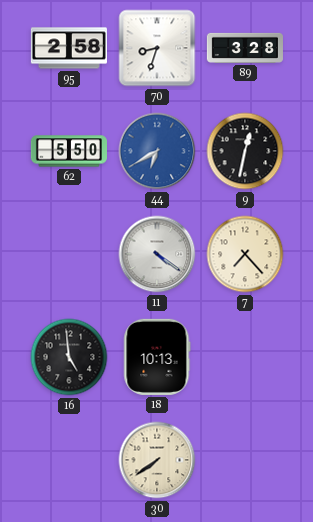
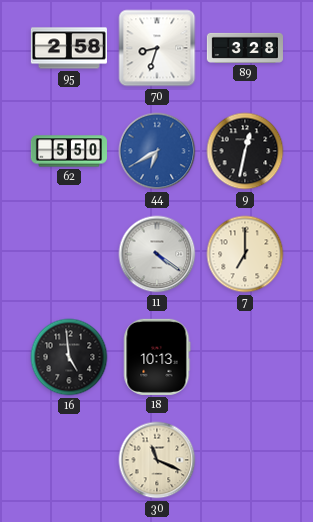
7: 7:23 -> 7:00 (245, 254)
30: 7:39 -> 11:19 (157, 460)
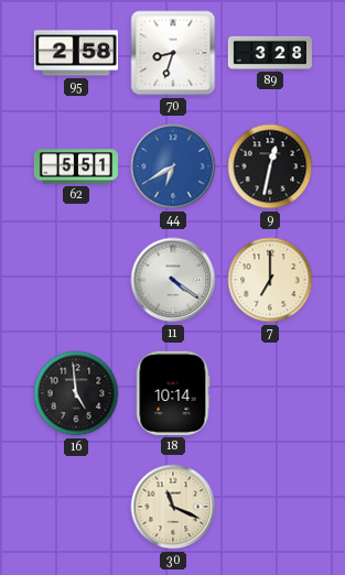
62: 5:50 -> 5:51 (75, 166)
18: 10:13 -> 10:14 (173, 393)
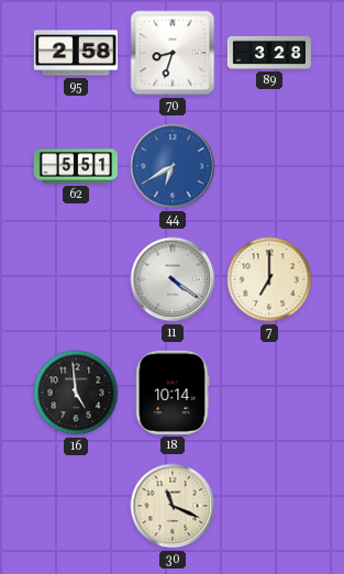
9: 12:32 -> none (270, 166)
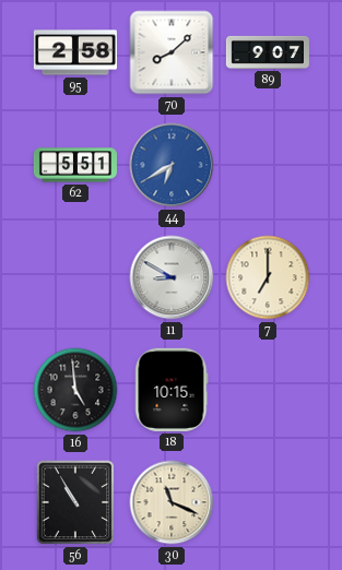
70: 8:33 -> 8:08 (172, 52)
89: 3:28 -> 9:07 (268, 52)
11: 4:21 -> 8:50 (172, 277)
18: 10:14 -> 10:15 (172, 390)
56: none -> 10:55 (75, 502)
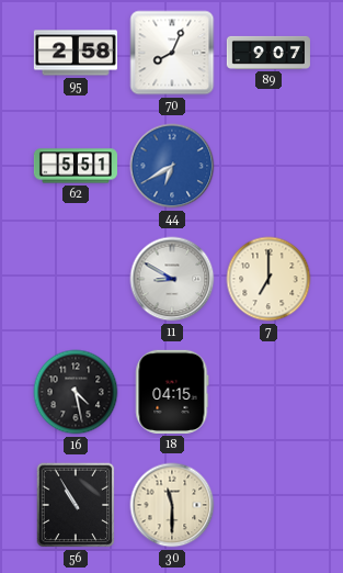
70: 8:08 -> 8:04 (172, 53)
16: 4:59 -> 4:28 (76, 392)
18: 10:15 -> 04:15 (172, 392)
30: 11:19 -> 11:30 (172, 505)
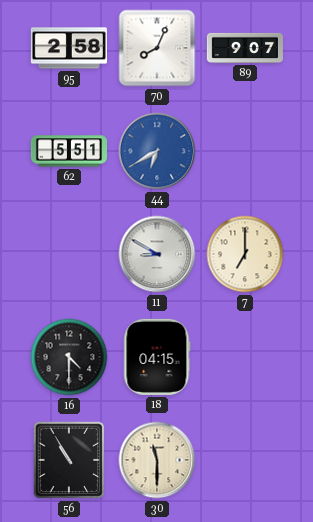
16: 4:28 -> 4:30 (69, 357)
